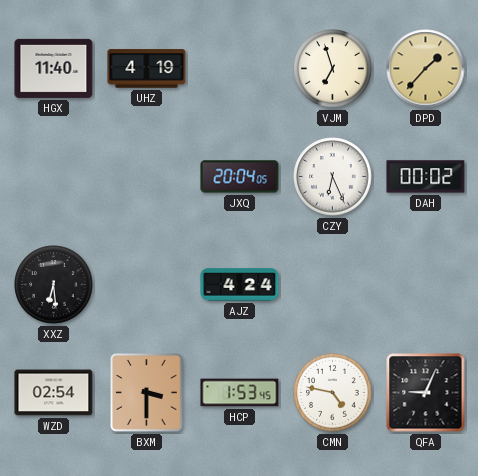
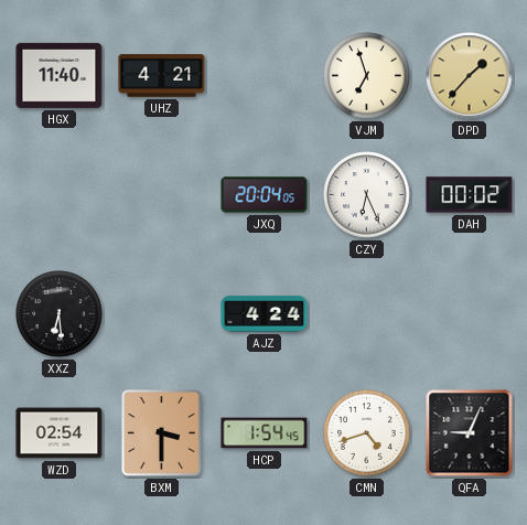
UHZ: 4:19 -> 4:21 (162, 76)
HCP: 1:53 -> 1:54 (265, 433)
CMN: 4:47 -> 4:42 (367, 433)
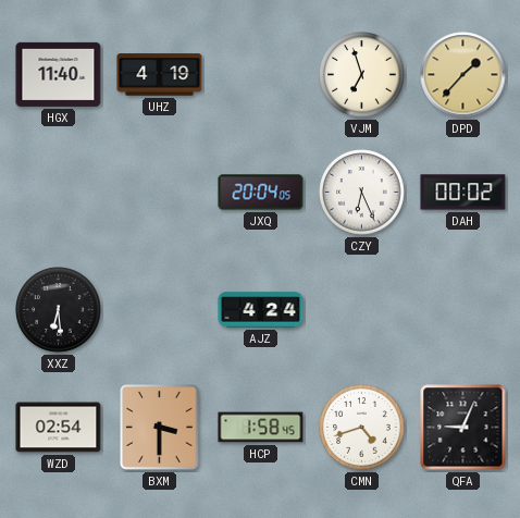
UHZ: 4:21 -> 4:19 (160, 75)
HCP: 1:54 -> 1:58 (261, 428)
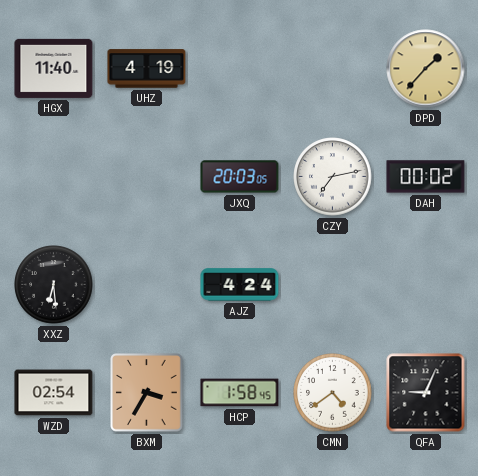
VJM: 6:57 -> none (362, 75)
JXQ: 20:04 -> 20:03 (240, 177)
CZY: 6:26 -> 7:13 (333, 177)
BXM: 3:30 -> 3:35 (147, 393)
CMN: 4:42 -> 4:39 (333, 393)
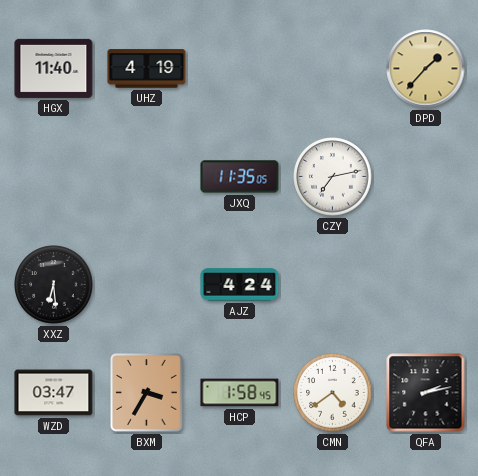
JXQ: 20:03 -> 11:35 (240, 177)
DAH: 00:02 -> none (426, 177)
WZD: 02:54 -> 03:47 (54, 393)
QFA: 9:04 -> 2:13 (426, 393)
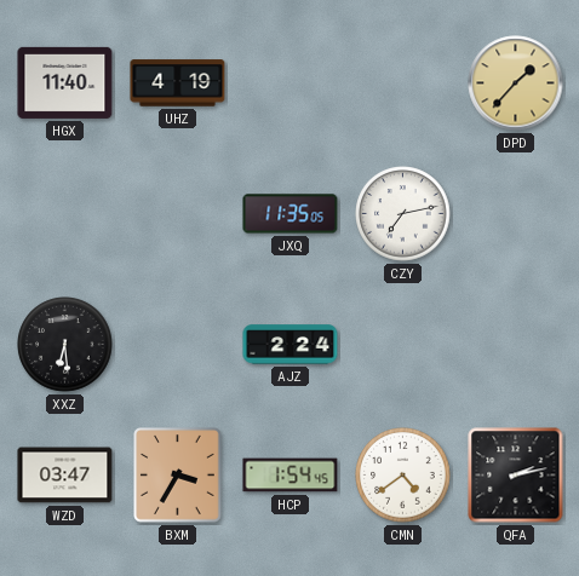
AJZ: 4:24 -> 2:24 (291, 345)
HCP: 1:58 -> 1:54 (291, 476)
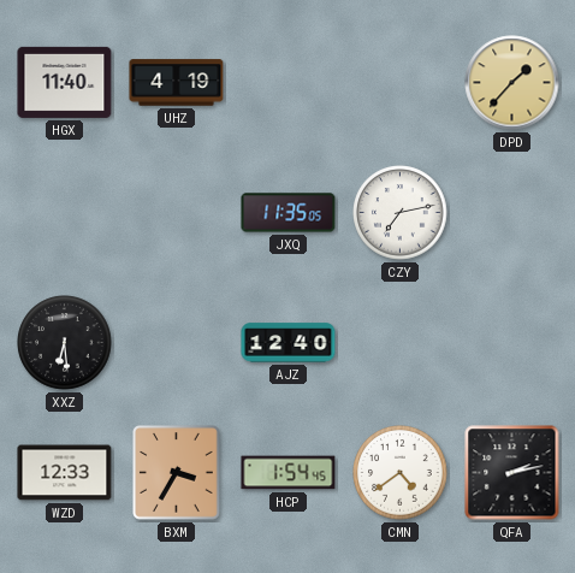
AJZ: 2:24 -> 12:40 (289, 343)
WZD: 03:47 -> 12:33 (65, 473)
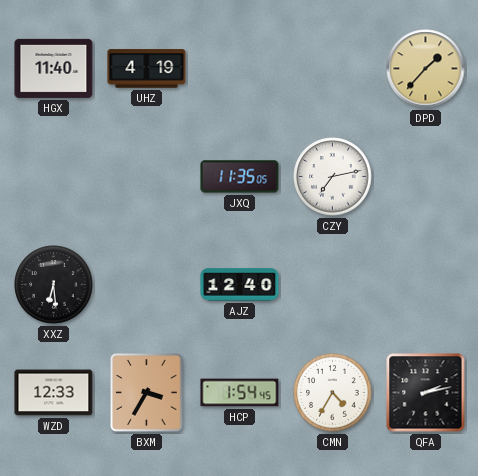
CMN: 4:39 -> 4:35 (333, 393)
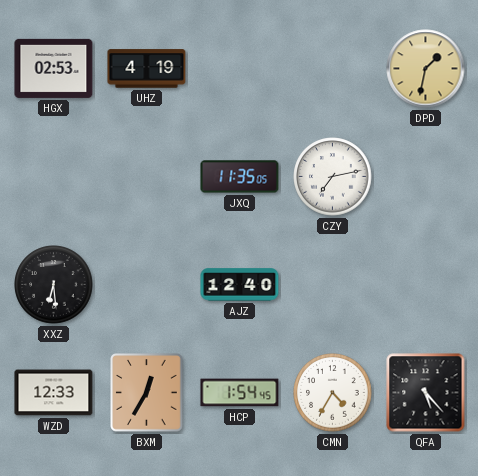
HGX: 11:40 -> 02:53 (54, 68)
DPD: 1:37 -> 1:32 (426, 69)
BXM: 3:35 -> 12:35 (147, 393)
QFA: 2:13 -> 5:23 (426, 393)
